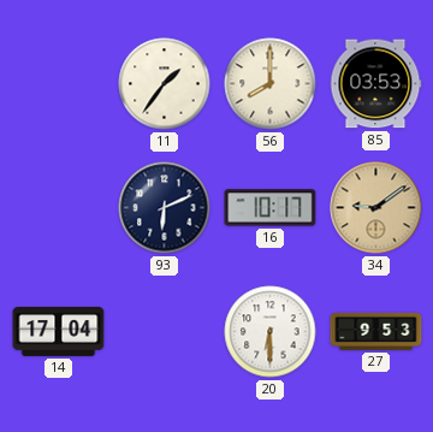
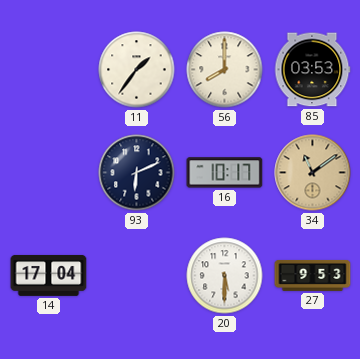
34: 9:09 -> 11:09 (313, 173)
20: 6:30 -> 5:30 (225, 276)
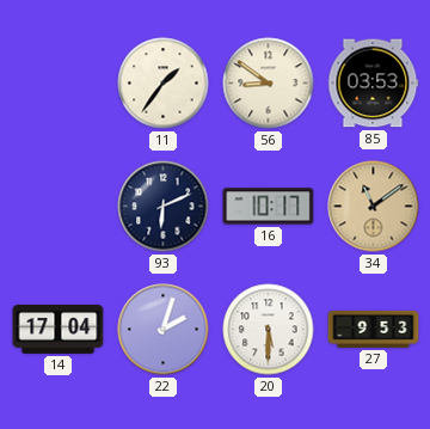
56: 8:00 -> 8:51 (269, 84)
22: none -> 2:03 (164, 330)
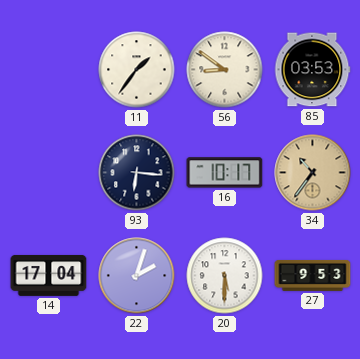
93: 6:11 -> 6:16 (137, 173)
34: 11:09 -> 10:36 (313, 173)
